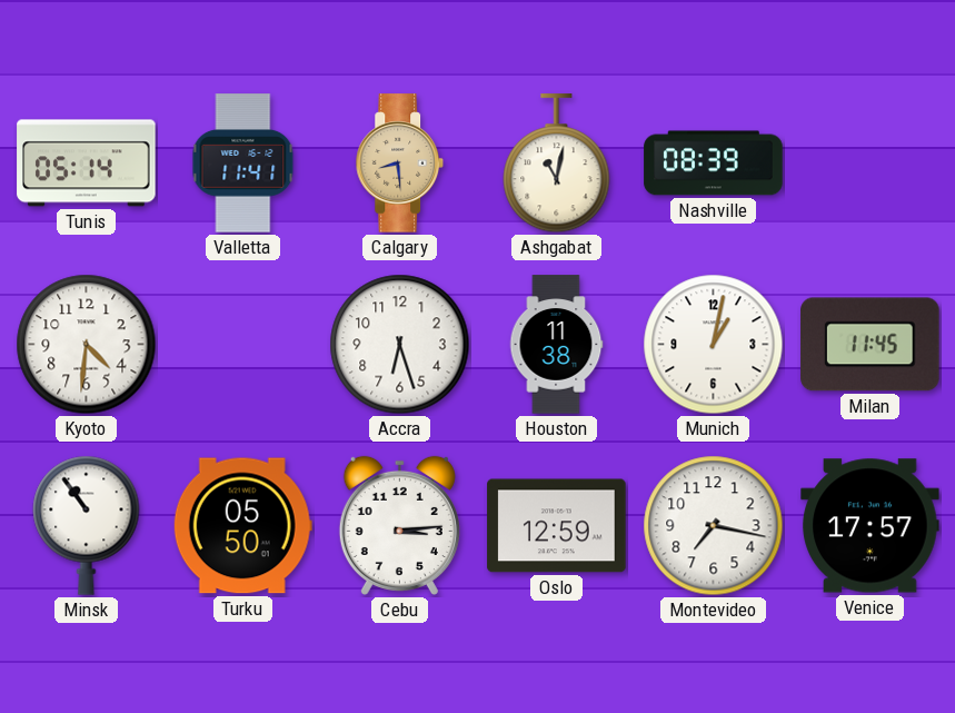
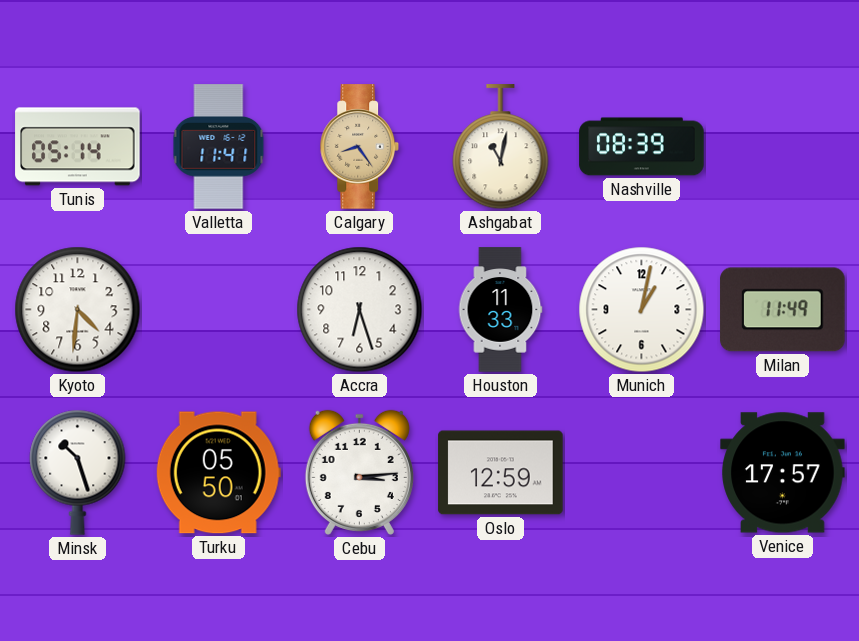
Calgary: 8:29 -> 8:24 (360, 147)
Houston: 11:38 -> 11:33 (500, 310)
Milan: 11:45 -> 11:49 (783, 310)
Minsk: 10:54 -> 10:27 (78, 472)
Montevideo: 7:17 -> none (714, 526)
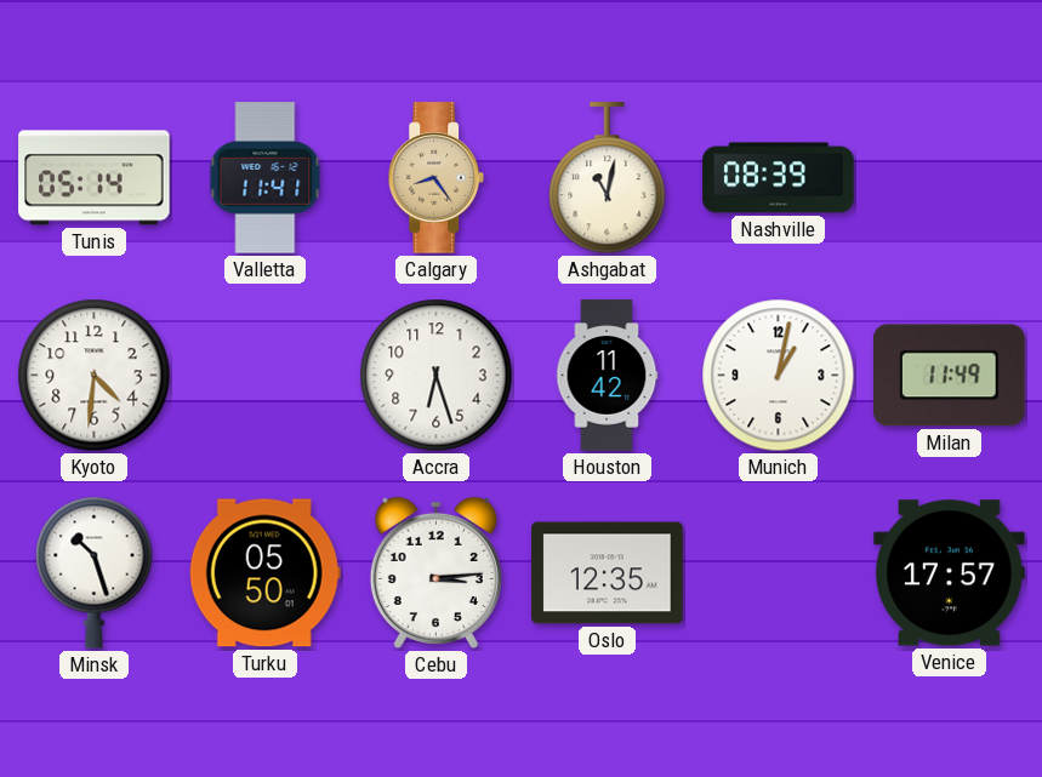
Houston: 11:33 -> 11:42 (607, 376)
Oslo: 12:59 -> 12:35 (608, 573)
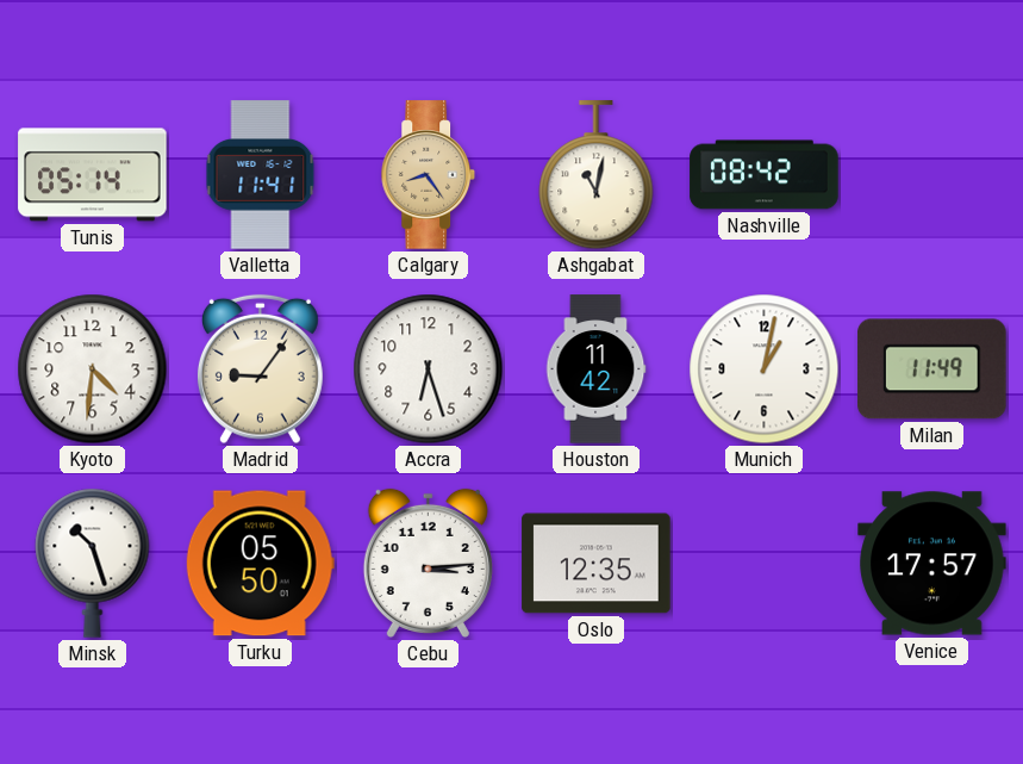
Nashville: 08:39 -> 08:42 (765, 175)
Madrid: none -> 9:06 (260, 369)
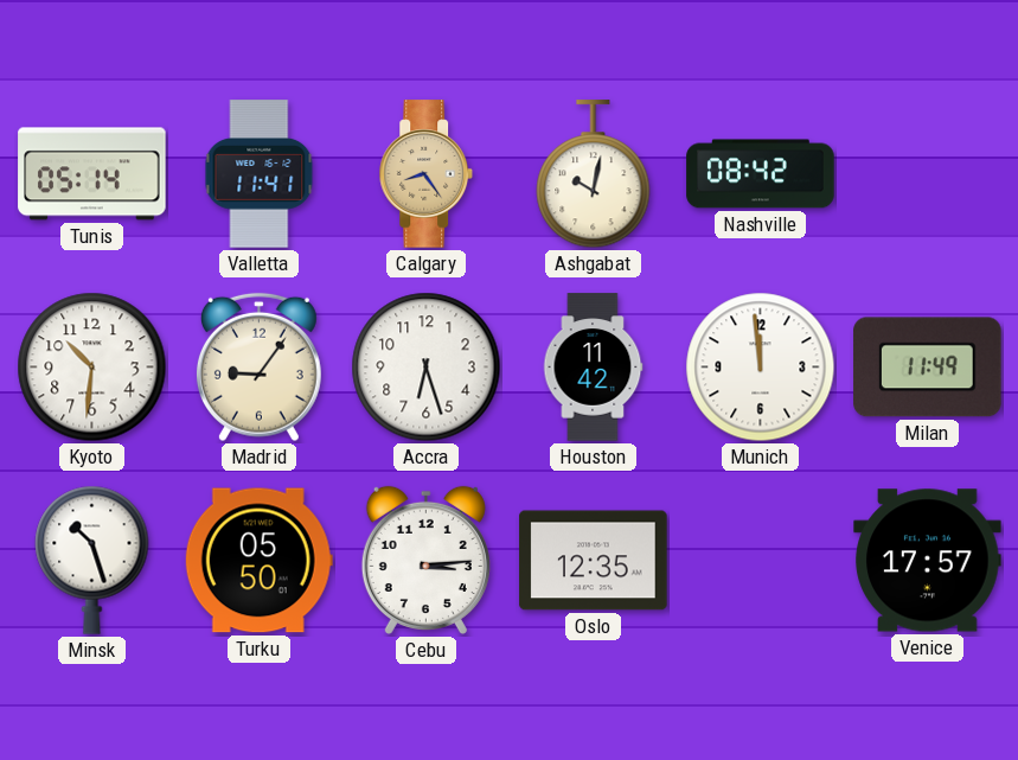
Ashgabat: 11:02 -> 10:02 (594, 174)
Kyoto: 4:31 -> 10:31 (92, 368)
Munich: 1:02 -> 11:59 (761, 368)
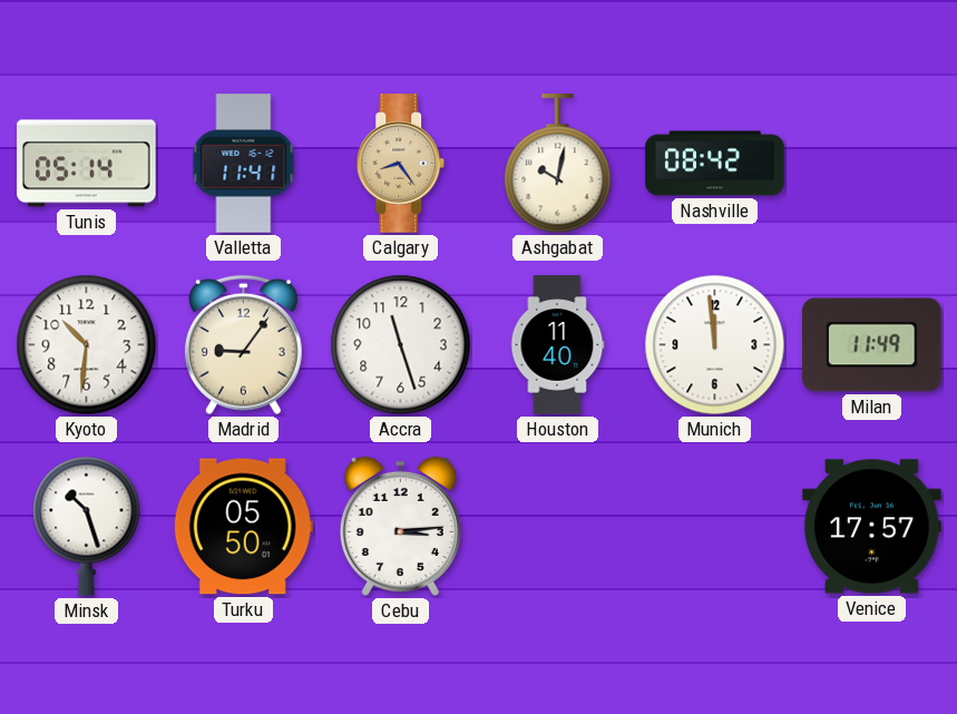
Accra: 6:27 -> 11:27 (401, 345)
Houston: 11:42 -> 11:40 (557, 345)
Oslo: 12:35 -> none (594, 561)
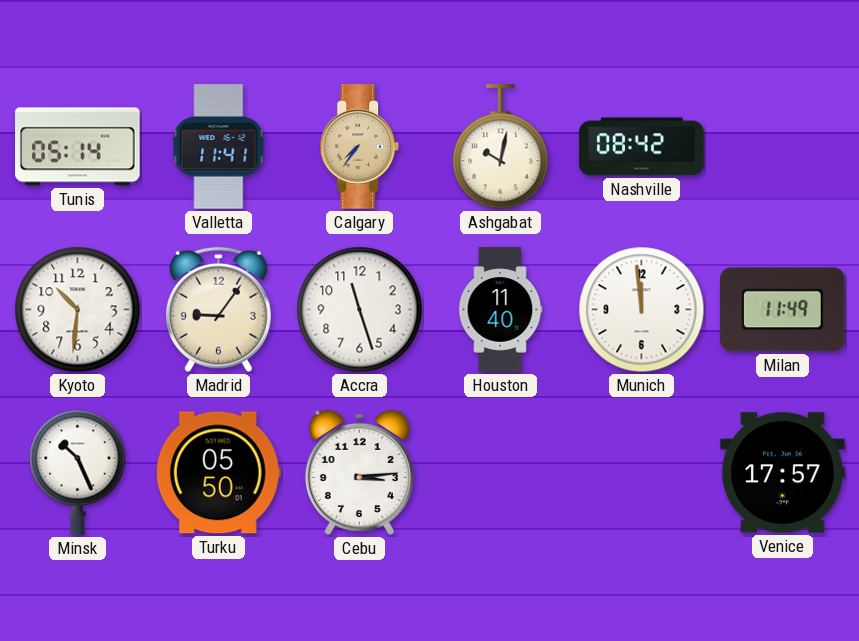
Calgary: 8:24 -> 7:36 (360, 147)
Minsk: 10:27 -> 10:26 (78, 472)
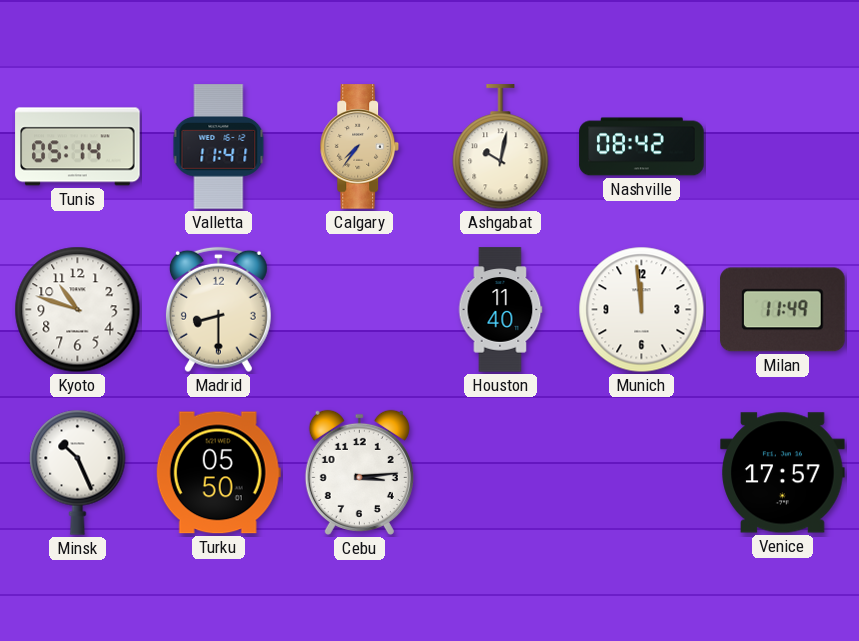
Kyoto: 10:31 -> 10:48 (78, 310)
Madrid: 9:06 -> 8:30 (218, 310)
Accra: 11:27 -> none (360, 310)
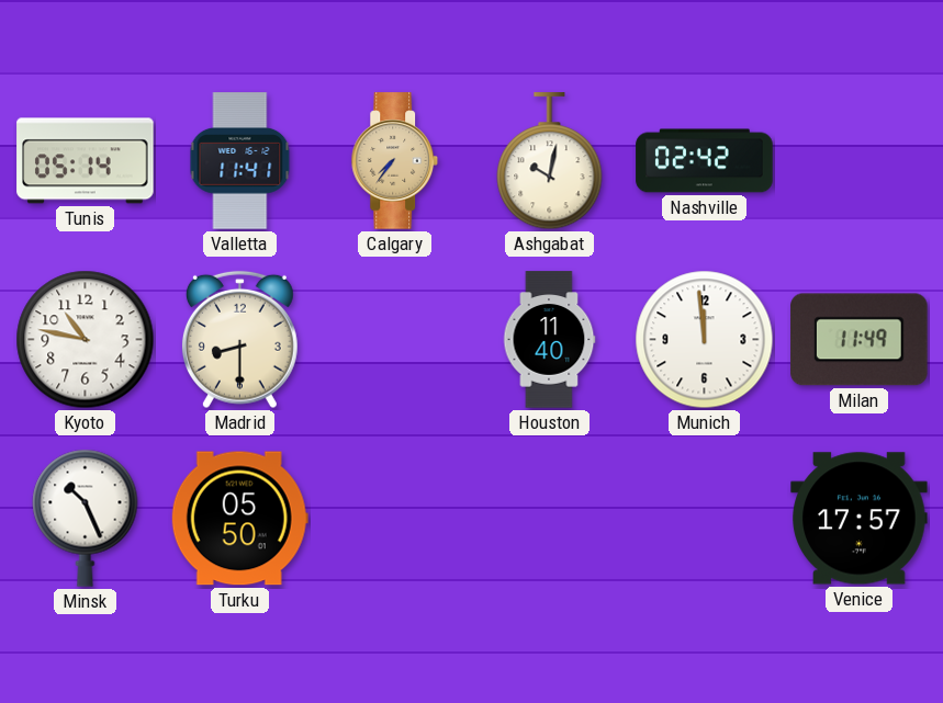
Nashville: 08:42 -> 02:42 (705, 161)
Kyoto: 10:48 -> 10:47 (86, 340)
Cebu: 3:14 -> none (359, 472)
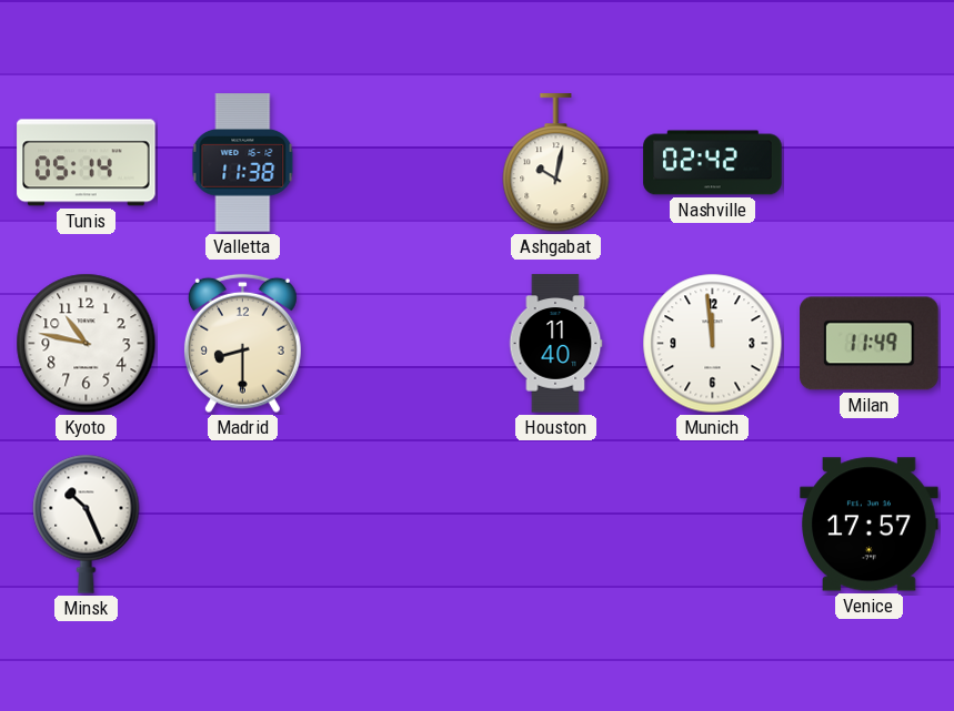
Valletta: 11:41 -> 11:38 (243, 163)
Calgary: 7:36 -> none (395, 161)
Turku: 05:50 -> none (239, 519)
